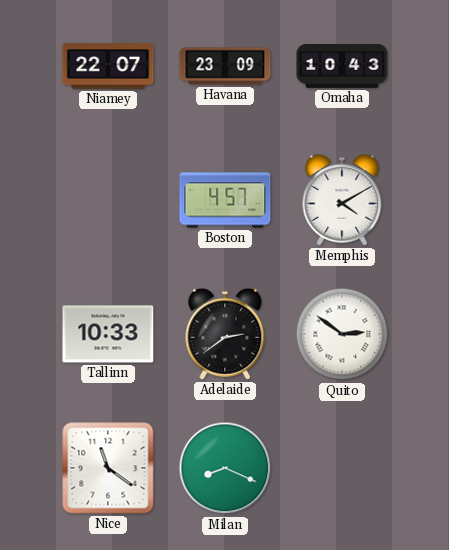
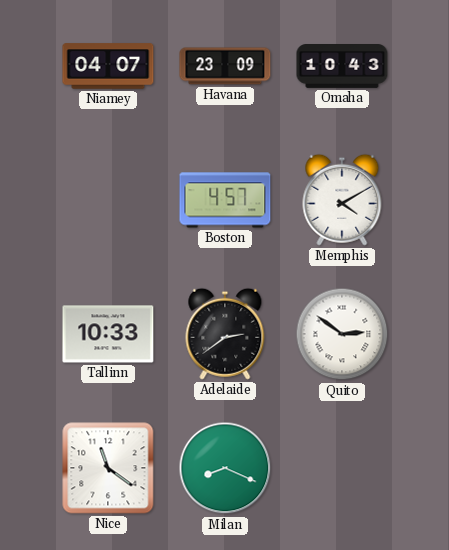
Niamey: 22:07 -> 04:07 (108, 66)
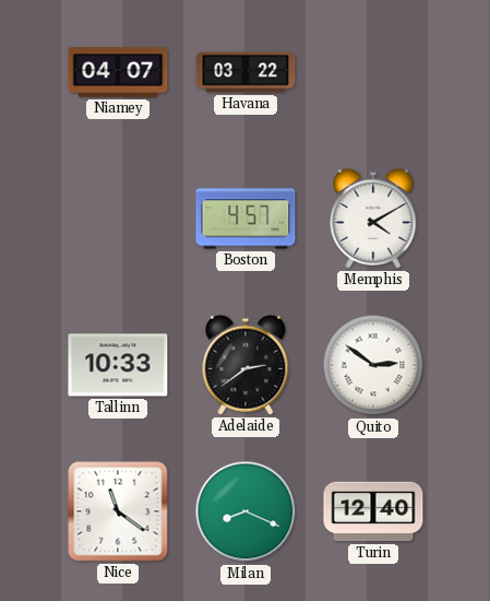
Havana: 23:09 -> 03:22 (246, 72)
Omaha: 10:43 -> none (342, 67)
Turin: none -> 12:40 (373, 511)
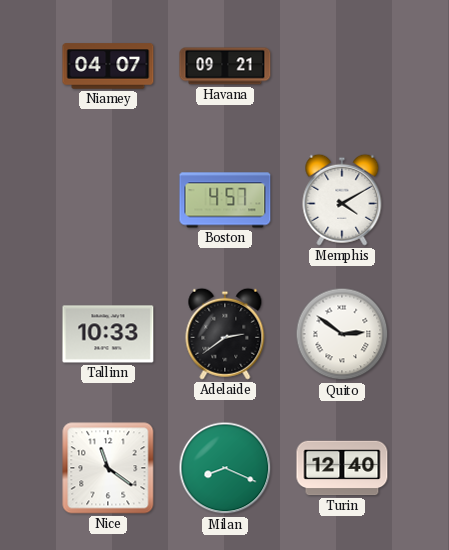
Havana: 03:22 -> 09:21 (225, 66)
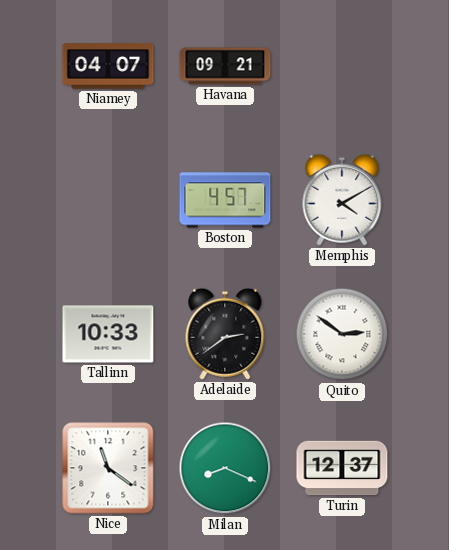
Turin: 12:40 -> 12:37 (342, 468)
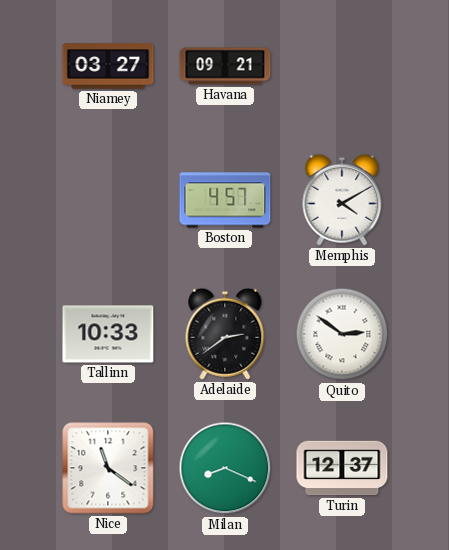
Niamey: 04:07 -> 03:27 (108, 66)
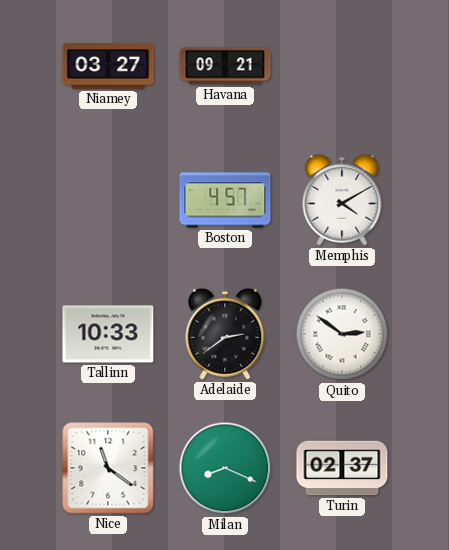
Turin: 12:37 -> 02:37 (342, 468)
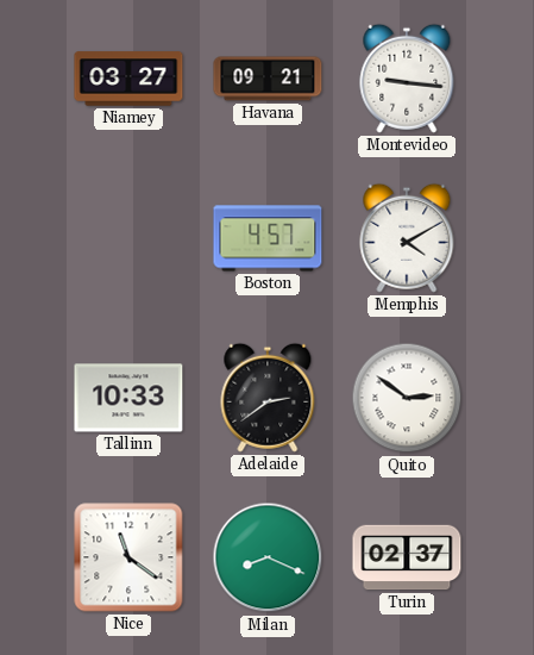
Montevideo: none -> 9:16 (407, 79)
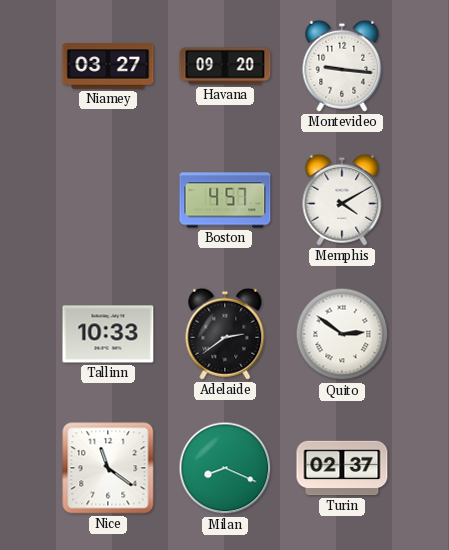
Havana: 09:21 -> 09:20 (225, 66)
